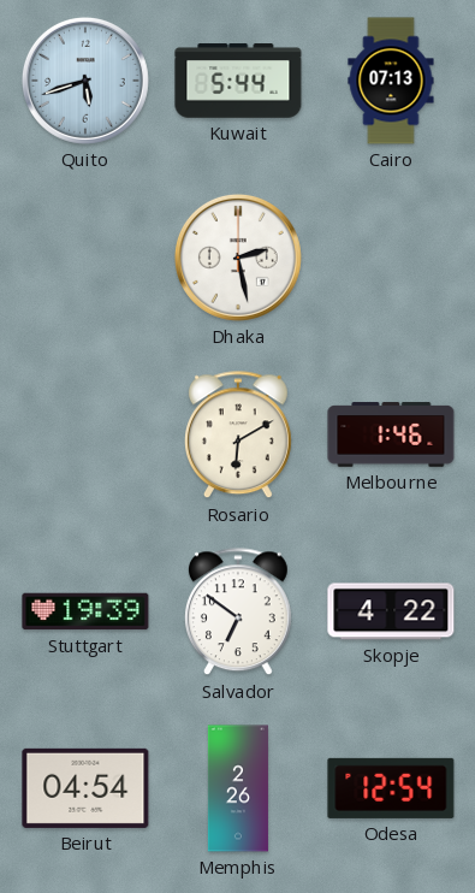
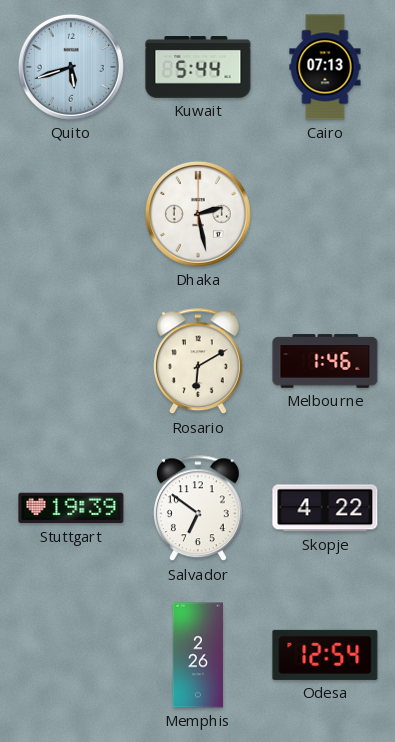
Beirut: 04:54 -> none (85, 788)
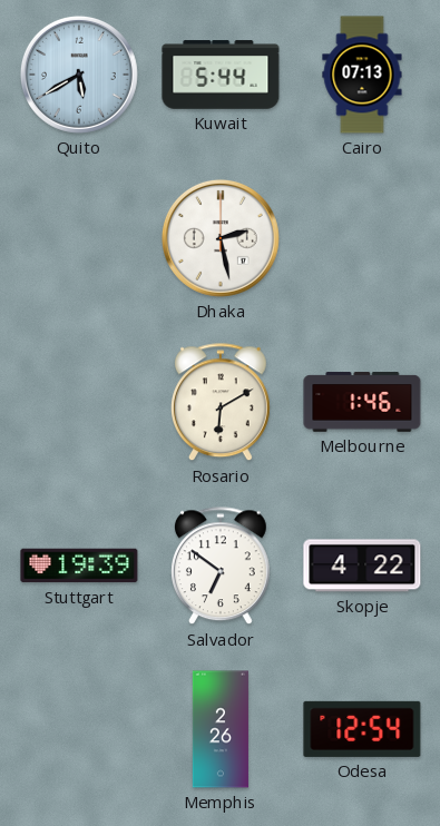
Quito: 5:42 -> 5:40 (79, 75)
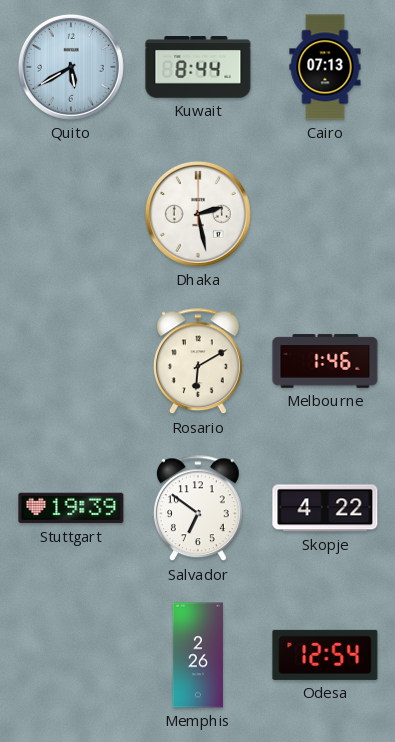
Kuwait: 5:44 -> 8:44 (198, 67)
